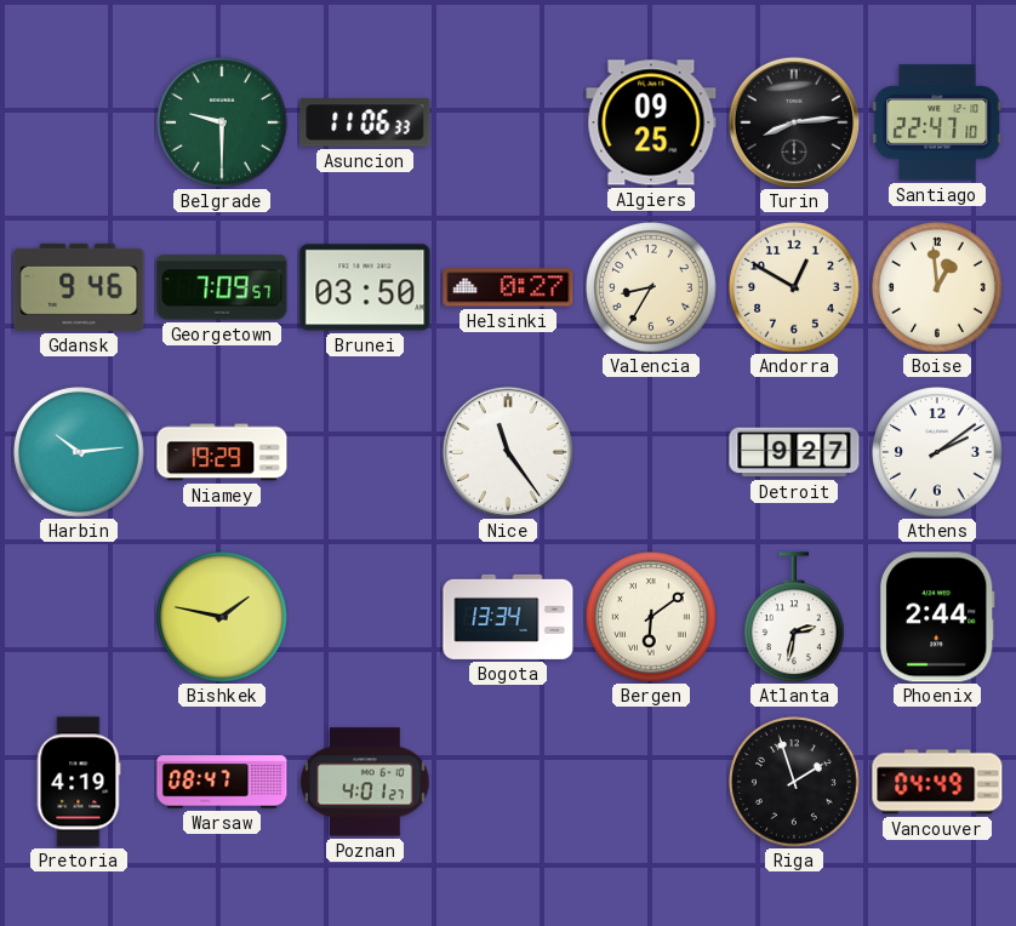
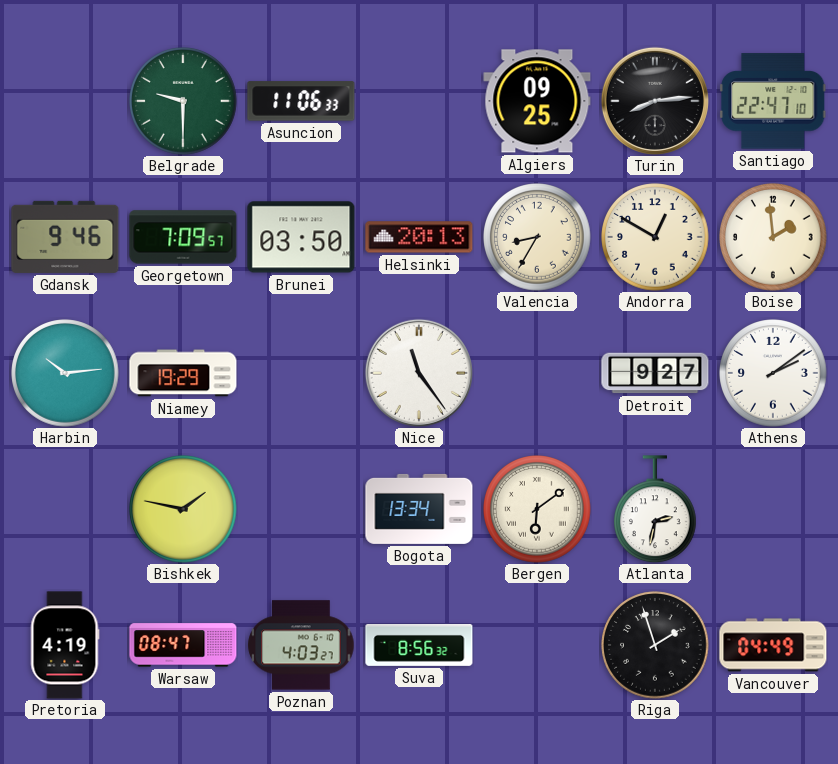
Helsinki: 0:27 -> 20:13 (419, 237)
Boise: 12:59 -> 1:59 (773, 237)
Phoenix: 2:44 -> none (937, 617)
Poznan: 4:01 -> 4:03 (301, 645)
Suva: none -> 8:56 (419, 645)
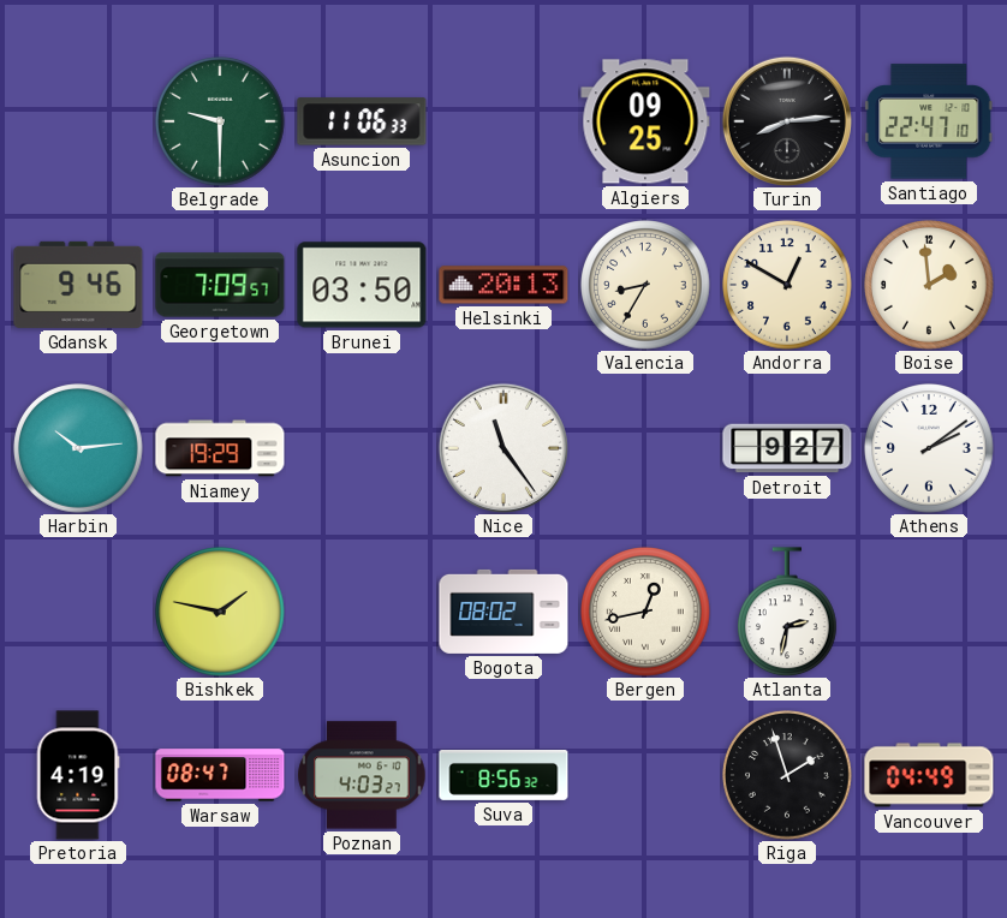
Bogota: 13:34 -> 08:02 (503, 612)
Bergen: 6:09 -> 12:43 (645, 612)
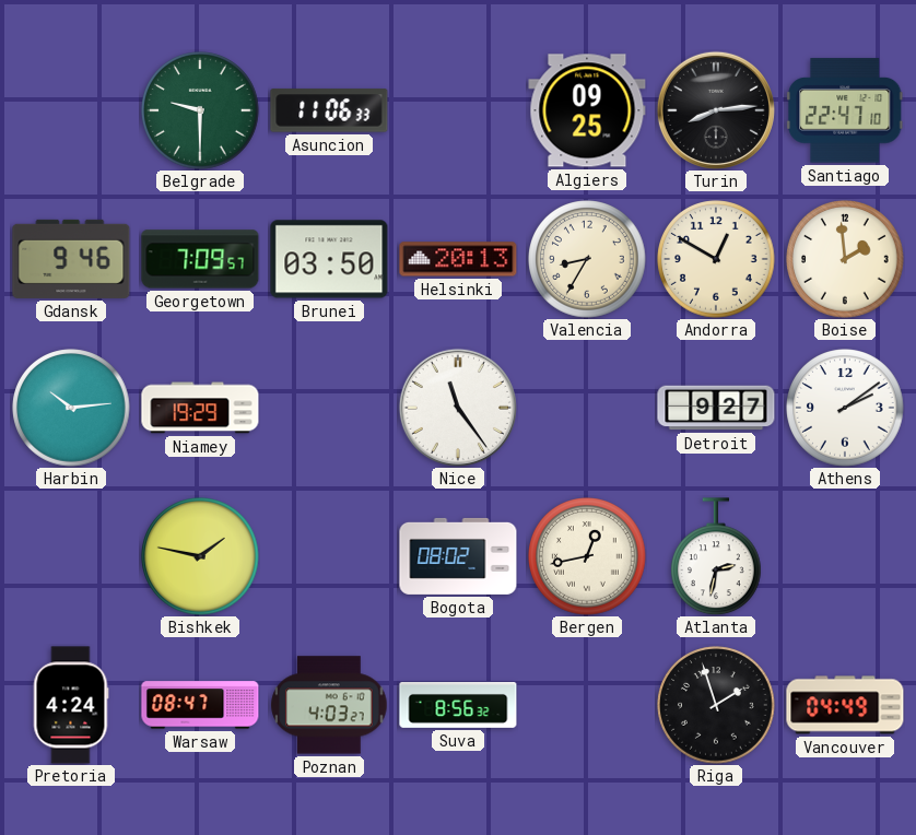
Pretoria: 4:19 -> 4:24 (71, 705)
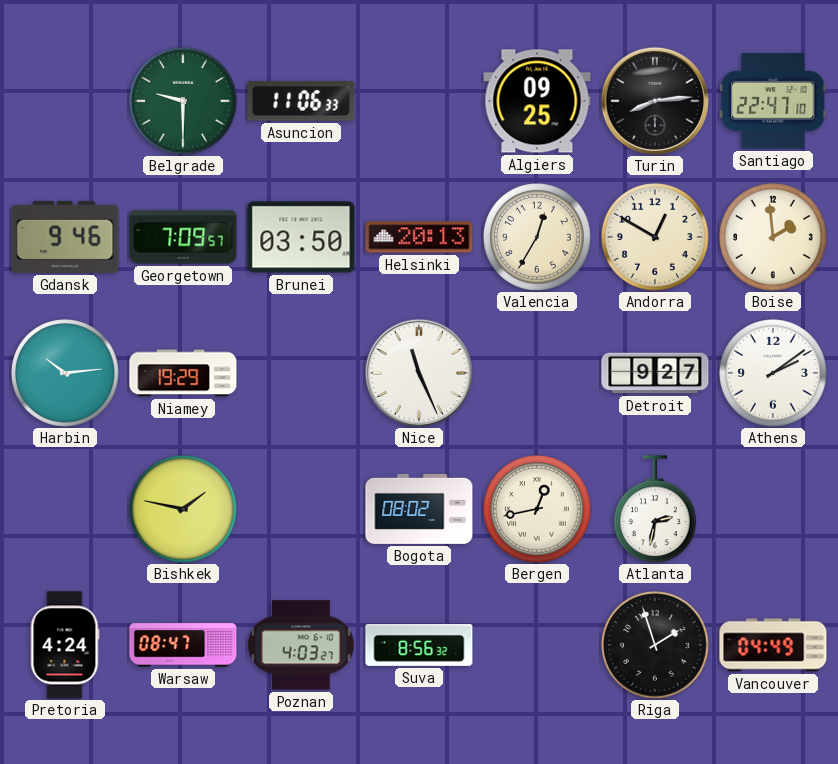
Valencia: 8:35 -> 12:35 (537, 237)
Nice: 11:24 -> 11:26 (419, 373)
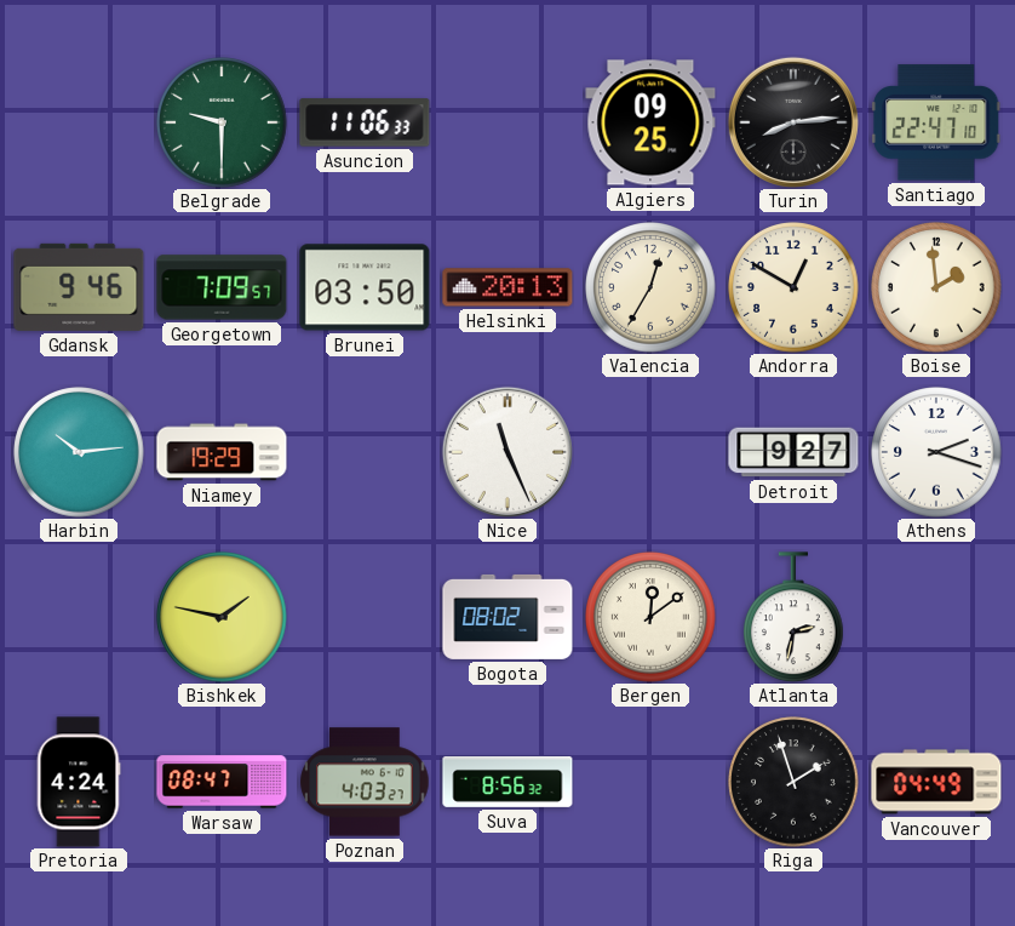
Athens: 2:09 -> 2:18 (936, 452)
Bergen: 12:43 -> 12:09 (650, 617)
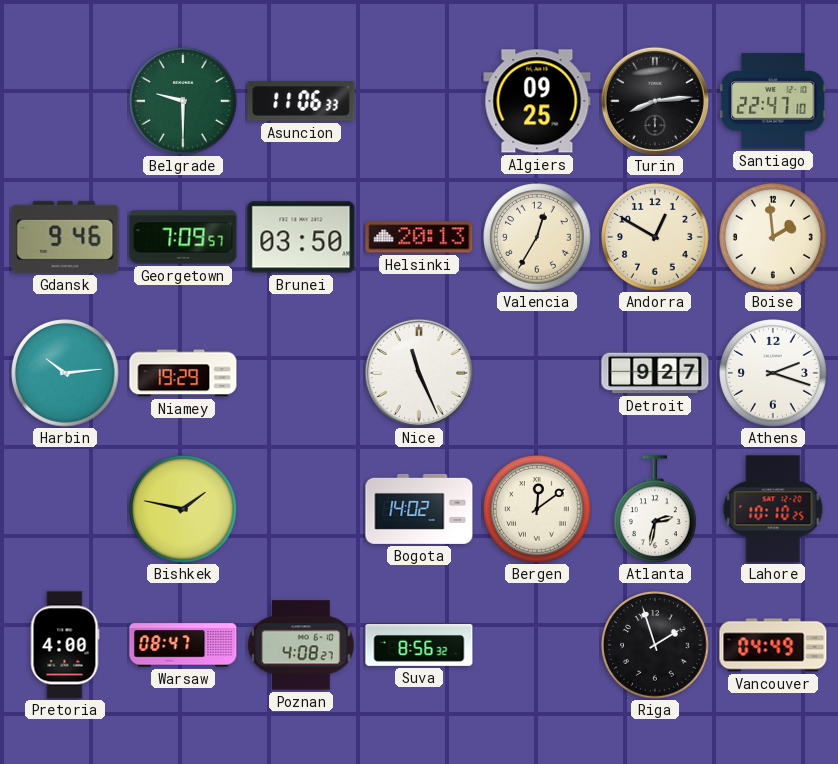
Bogota: 08:02 -> 14:02 (419, 509)
Lahore: none -> 10:10 (773, 509)
Pretoria: 4:24 -> 4:00 (65, 645)
Poznan: 4:03 -> 4:08 (301, 645)
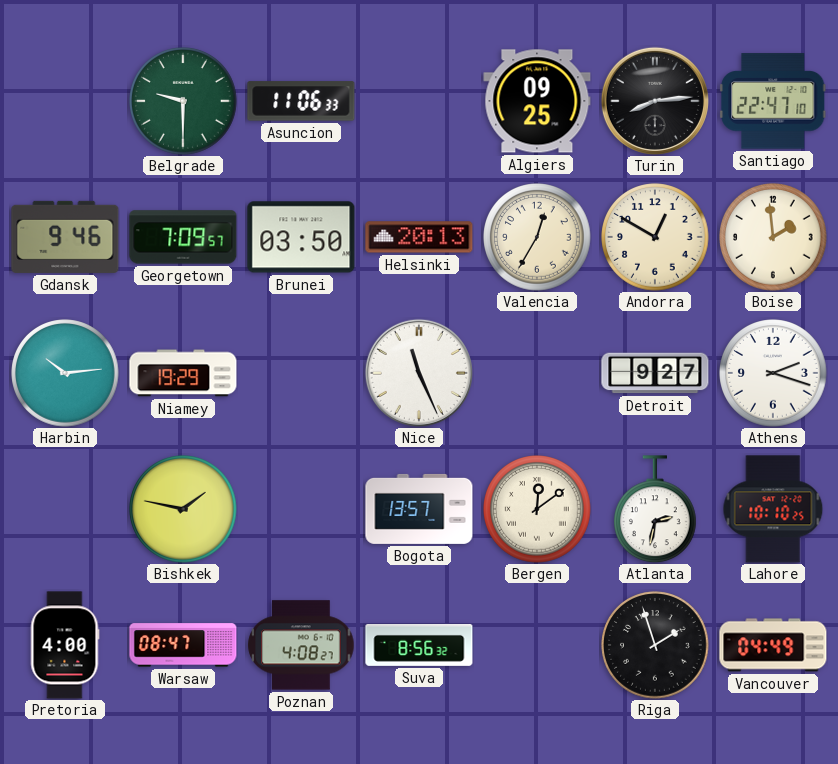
Bogota: 14:02 -> 13:57 (419, 509)
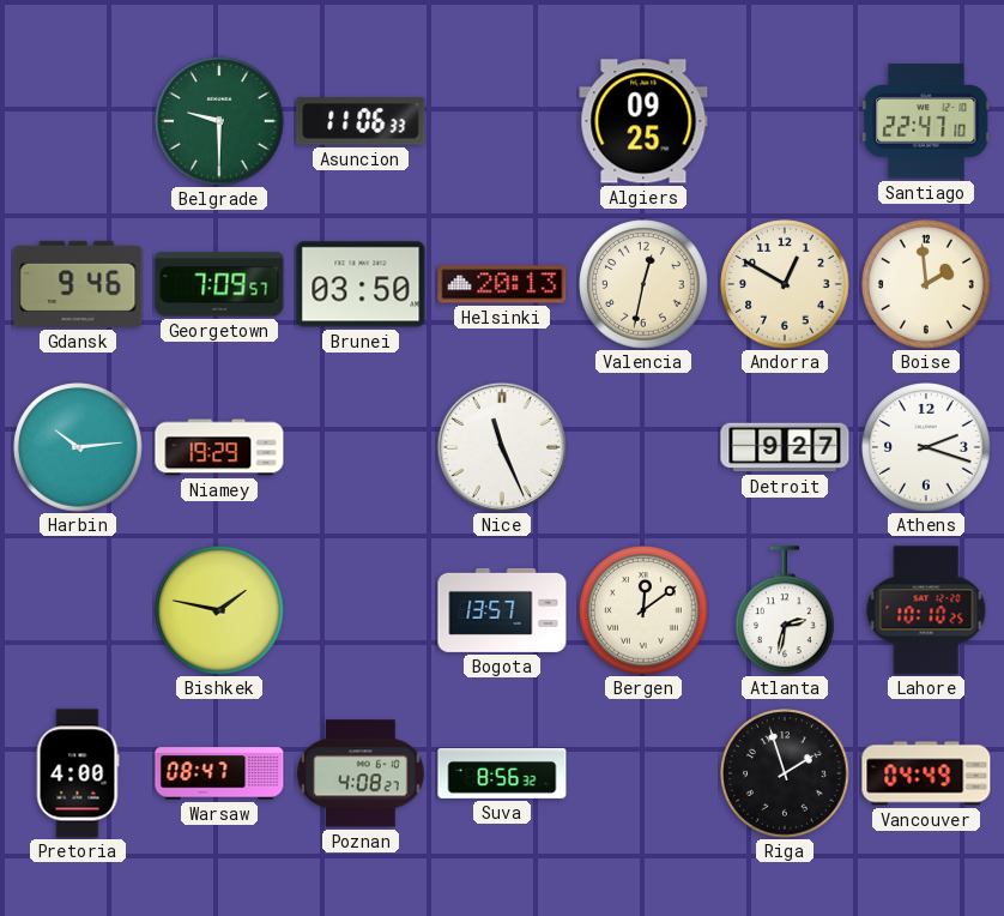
Turin: 8:14 -> none (655, 101)
Valencia: 12:35 -> 12:32 (643, 284)
